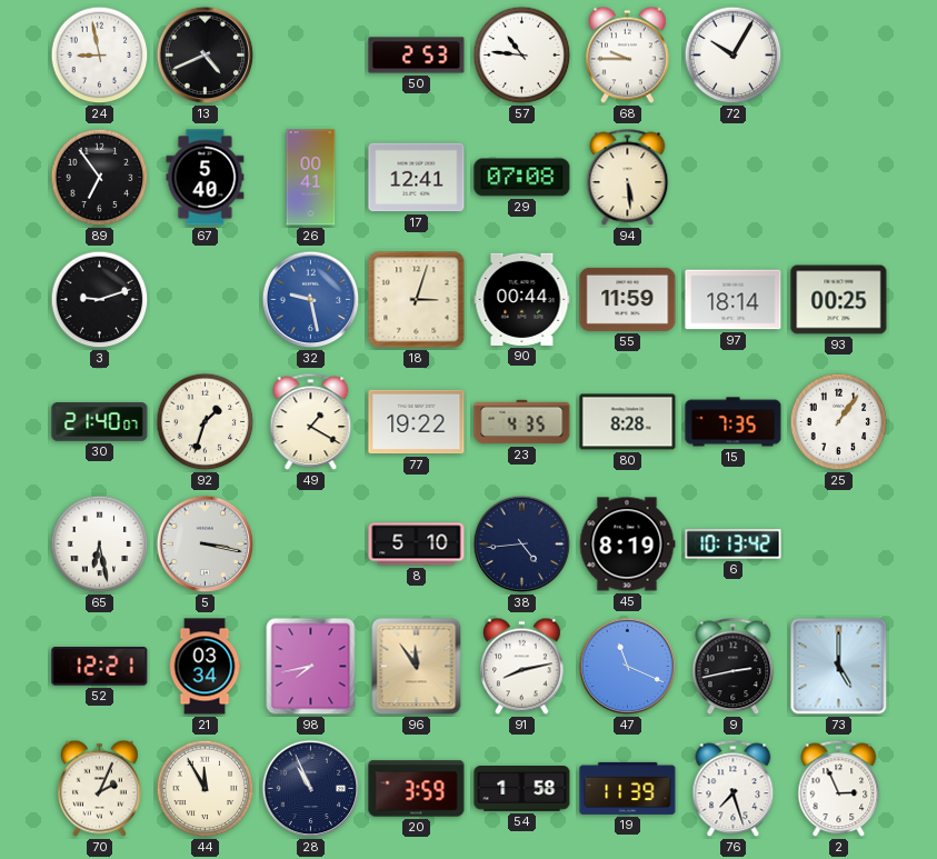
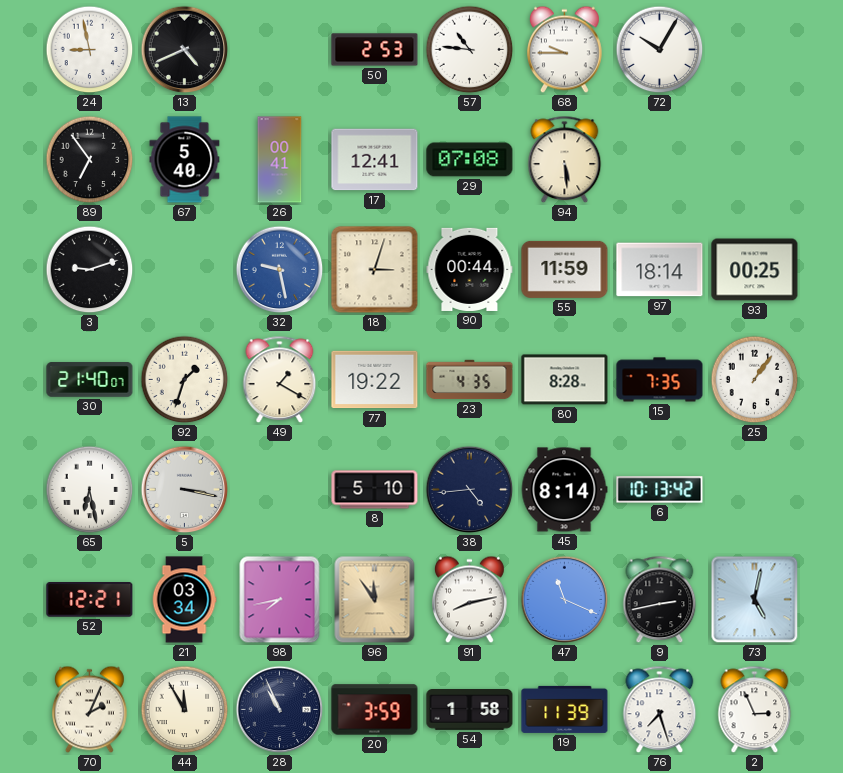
45: 8:19 -> 8:14 (564, 490)
73: 5:00 -> 5:02 (755, 600)
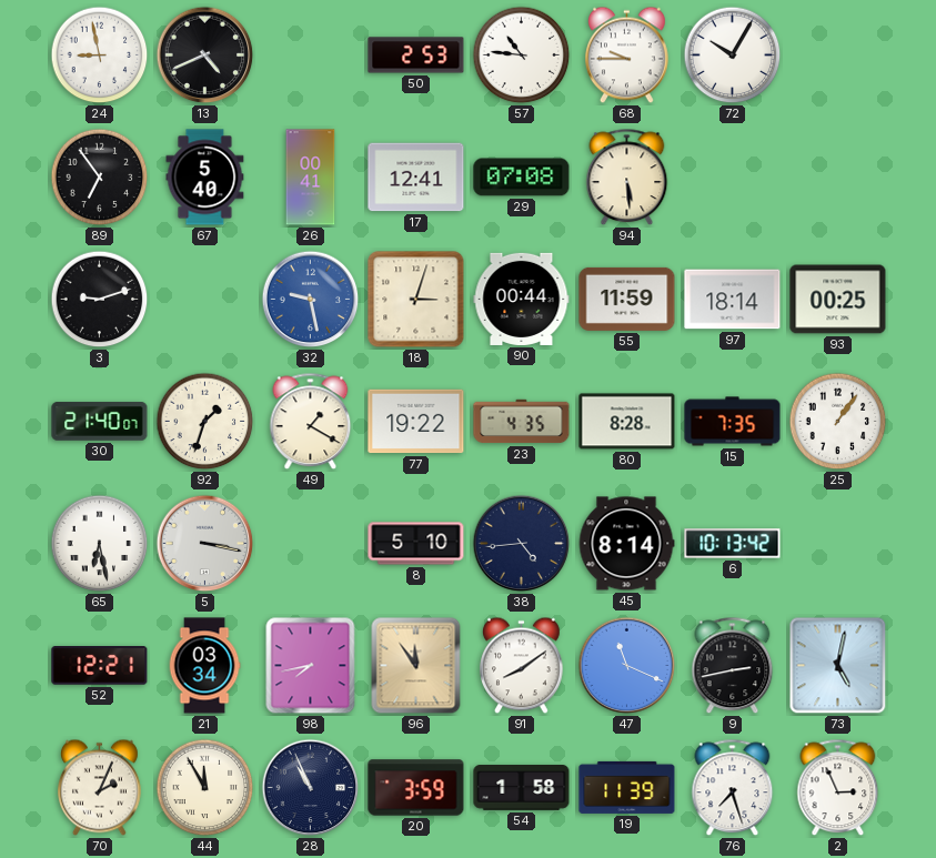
91: 8:13 -> 8:09 (522, 666)
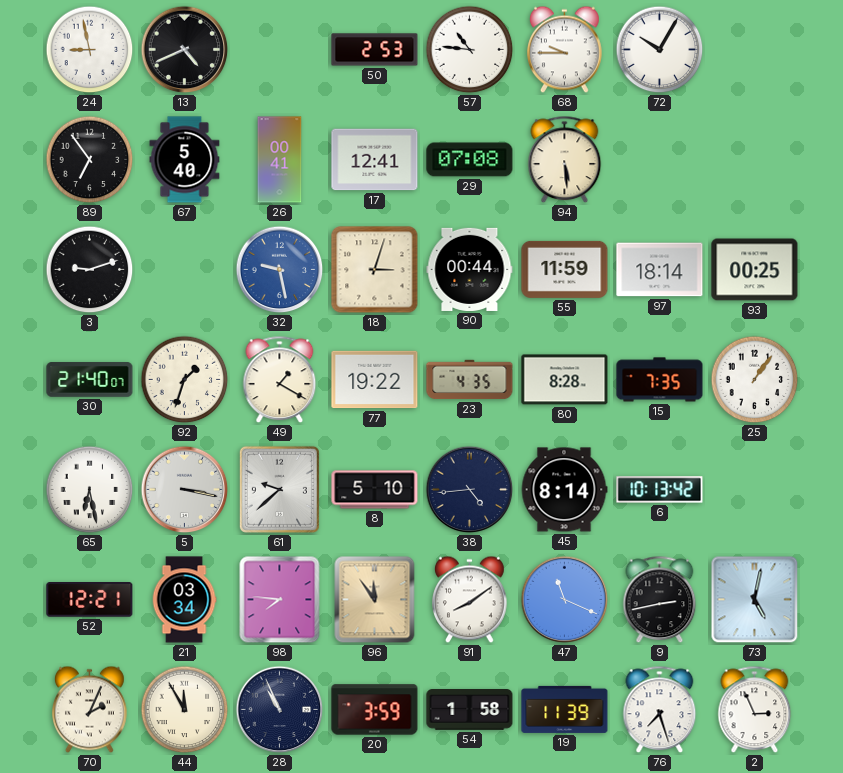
61: none -> 9:38 (279, 489)
98: 7:43 -> 7:46 (280, 600)
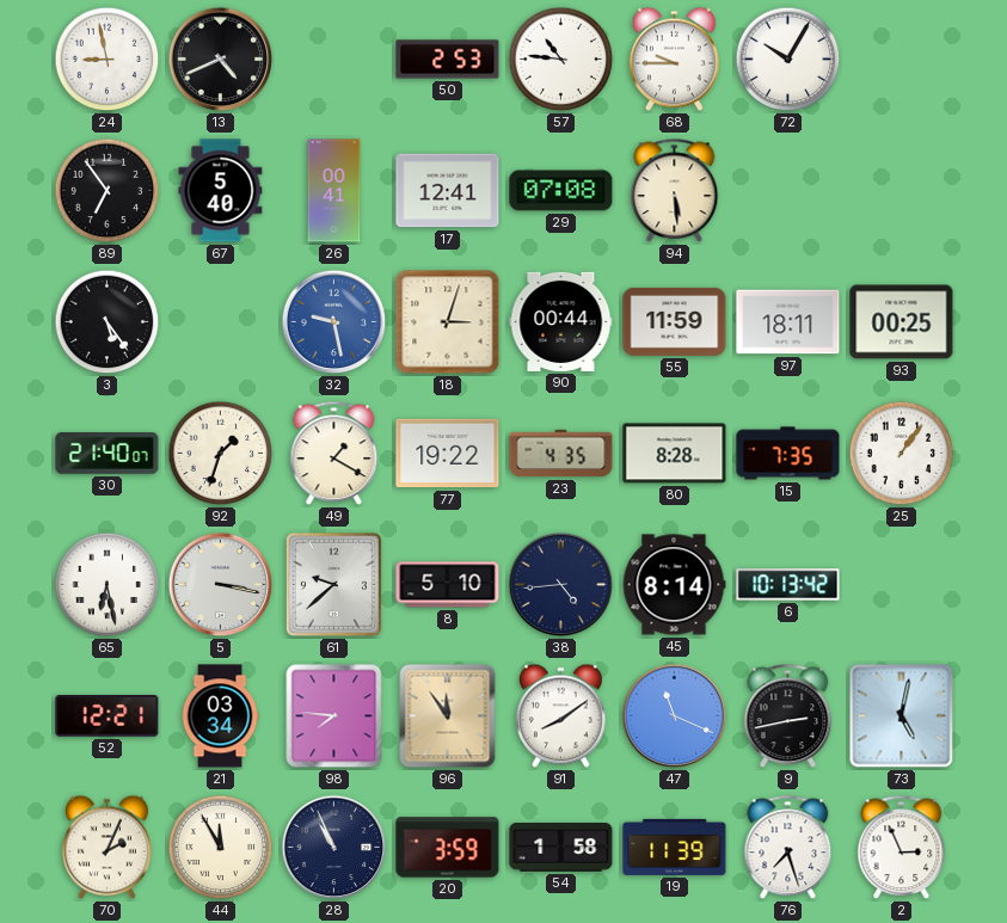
3: 9:12 -> 5:24 (108, 322)
97: 18:14 -> 18:11 (788, 322)
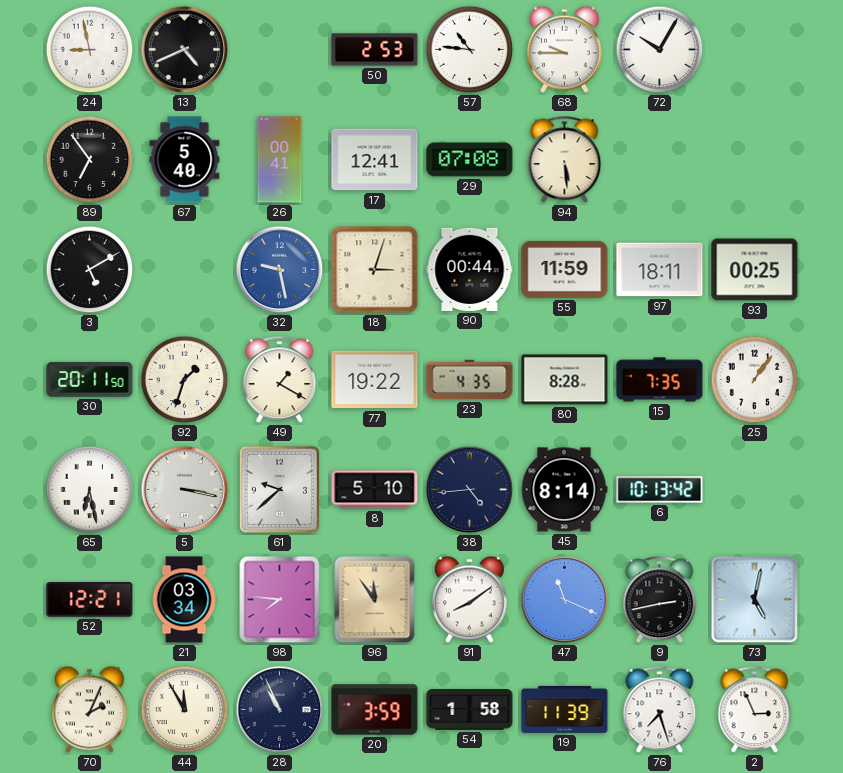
3: 5:24 -> 5:10 (90, 270)
30: 21:40 -> 20:11 (90, 380)
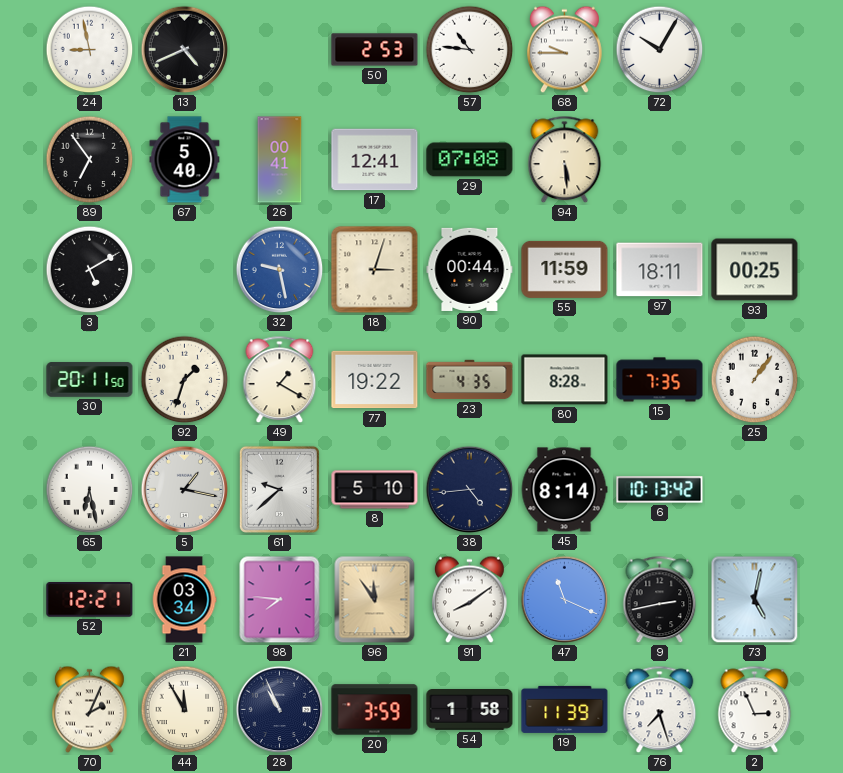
5: 3:17 -> 1:17 (185, 490)
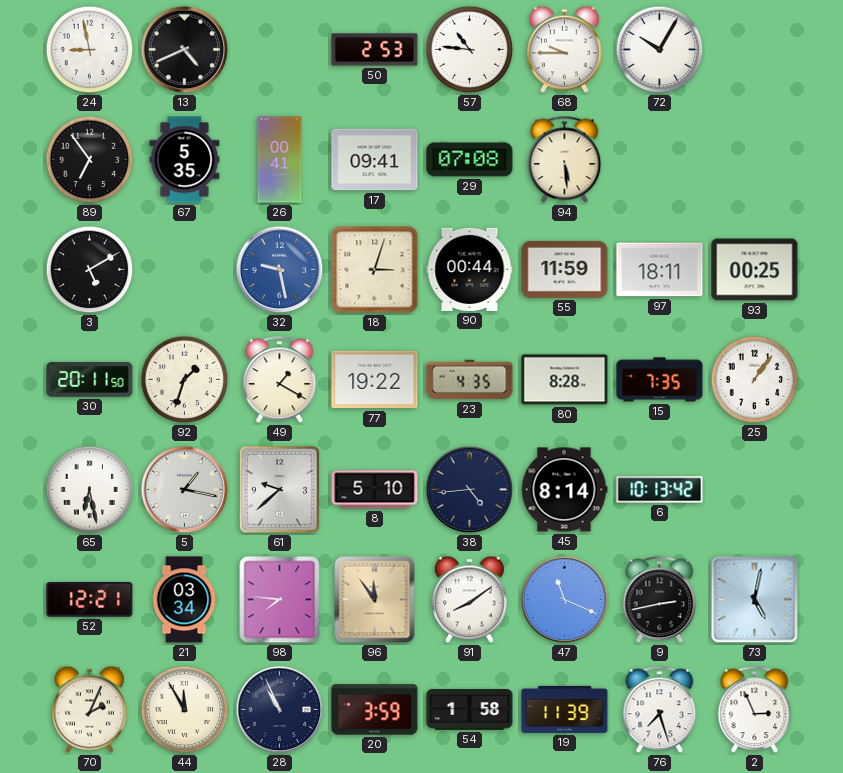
67: 5:40 -> 5:35 (185, 160)
17: 12:41 -> 09:41 (375, 160)
